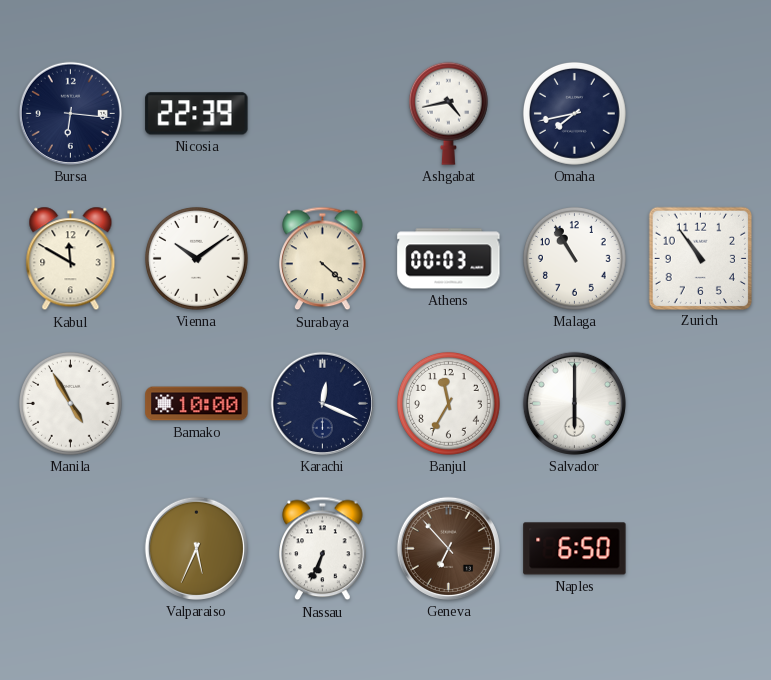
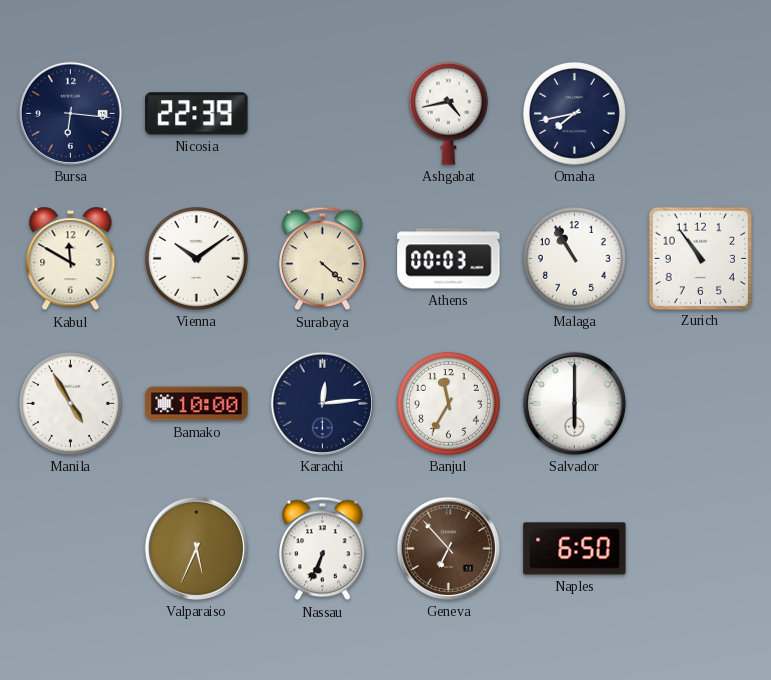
Karachi: 12:19 -> 12:14 (322, 403)
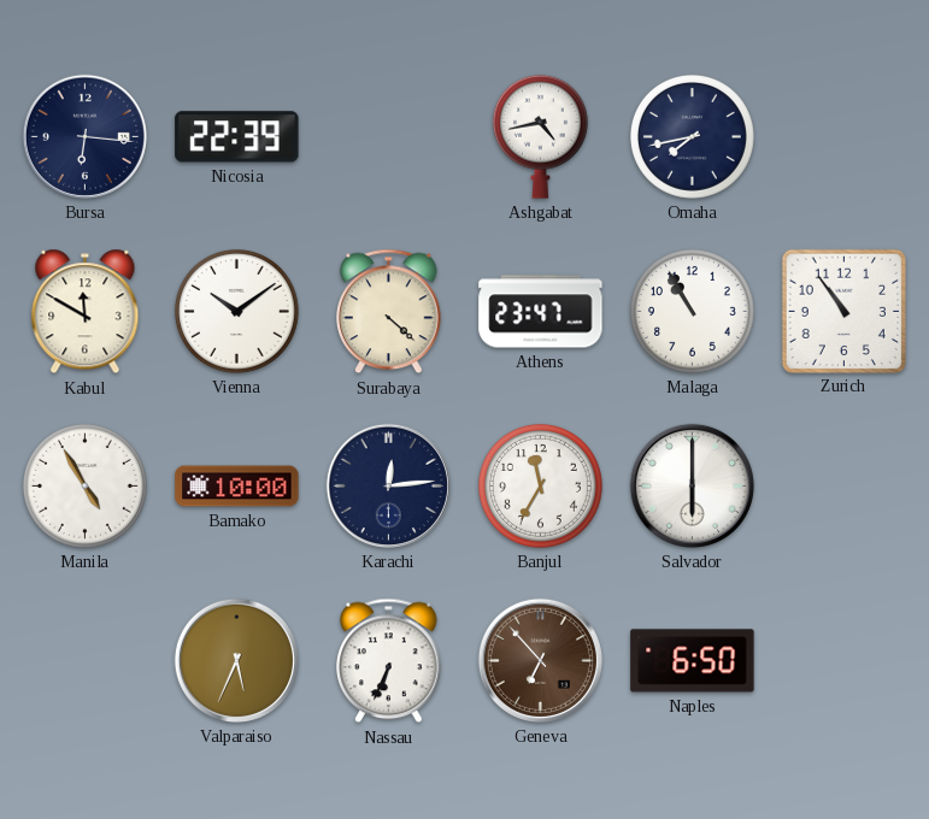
Athens: 00:03 -> 23:47 (541, 312)
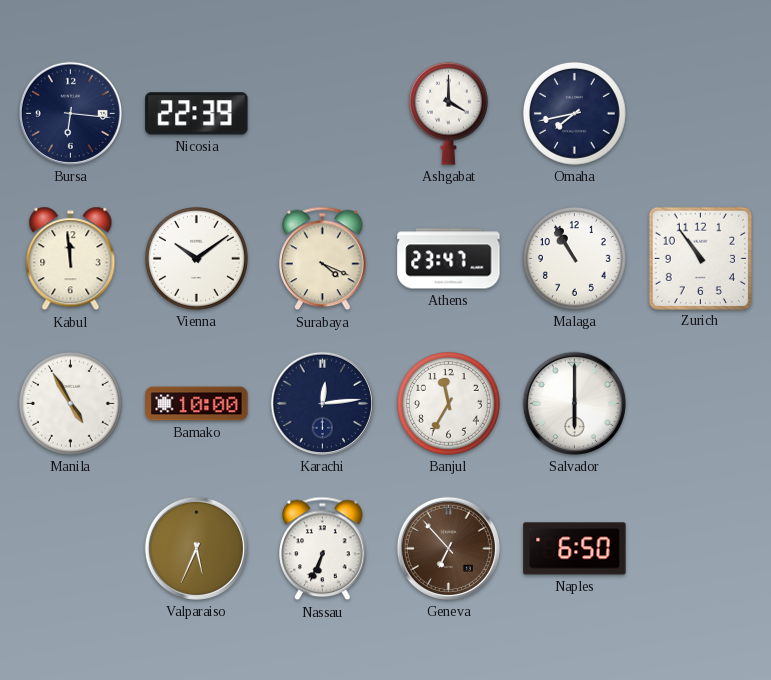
Ashgabat: 4:43 -> 4:00 (448, 113)
Kabul: 11:50 -> 11:59 (71, 259)
Surabaya: 4:22 -> 4:19 (323, 259)
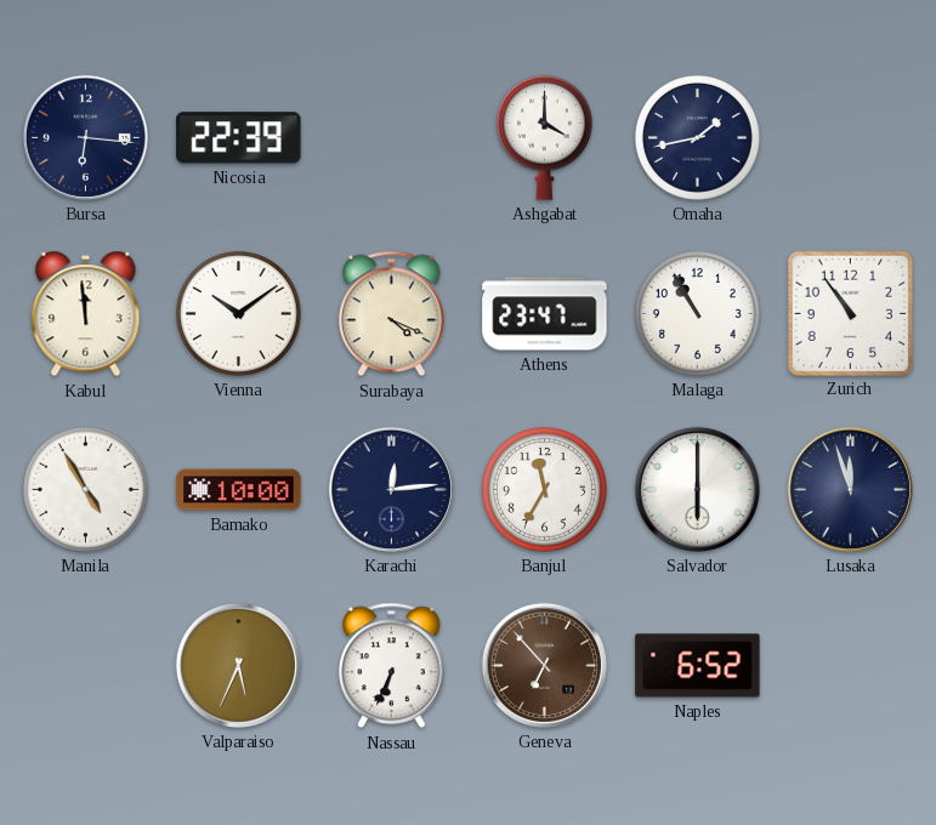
Omaha: 7:43 -> 1:43 (697, 137)
Lusaka: none -> 11:57 (850, 489)
Naples: 6:50 -> 6:52 (698, 666)
